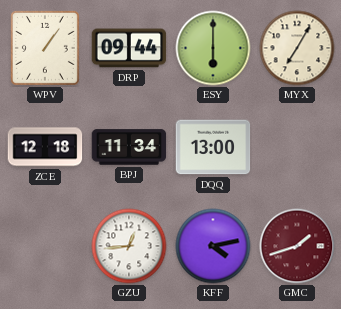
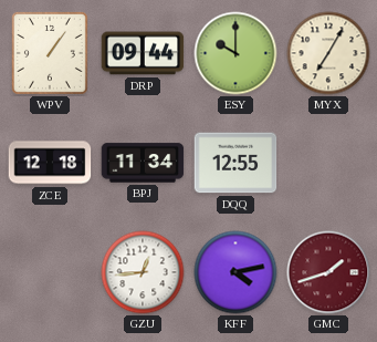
ESY: 6:00 -> 10:00 (235, 53)
DQQ: 13:00 -> 12:55 (235, 163)
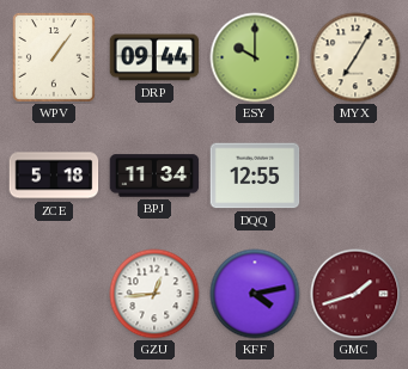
ZCE: 12:18 -> 5:18 (54, 176)
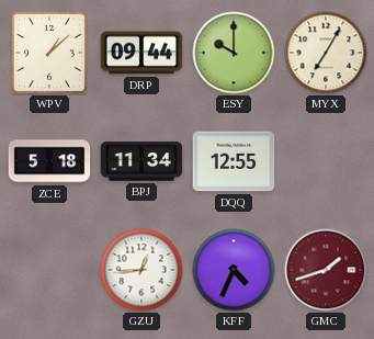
WPV: 1:06 -> 1:08 (49, 53)
KFF: 4:13 -> 4:34 (234, 270)
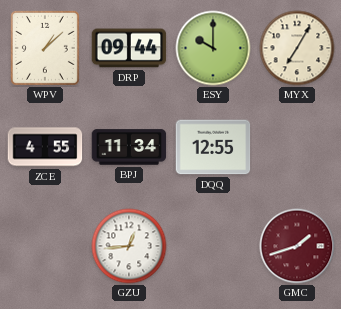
ZCE: 5:18 -> 4:55 (45, 147)
KFF: 4:34 -> none (234, 270)
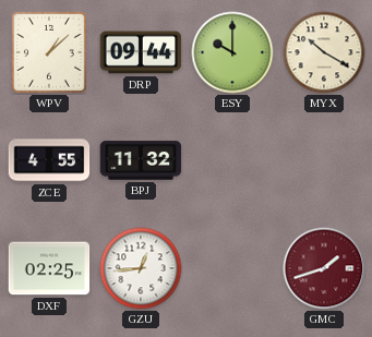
MYX: 7:05 -> 10:20 (324, 52)
BPJ: 11:34 -> 11:32 (141, 160)
DQQ: 12:55 -> none (213, 147)
DXF: none -> 02:25 (49, 268)
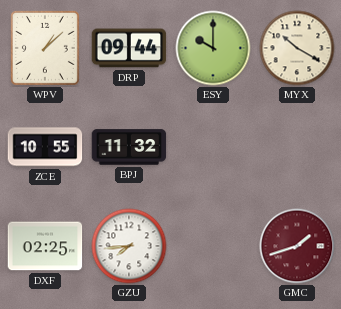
ZCE: 4:55 -> 10:55 (45, 147)
GZU: 12:44 -> 7:44 (129, 246)
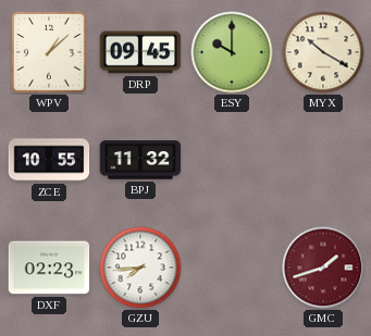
DRP: 09:44 -> 09:45 (140, 52)
DXF: 02:25 -> 02:23 (49, 267)
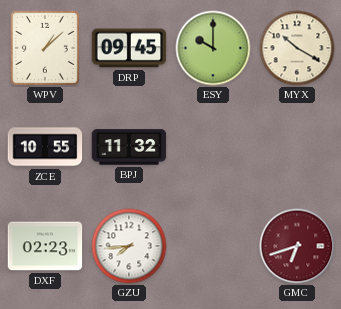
GMC: 1:42 -> 6:42 (297, 246)
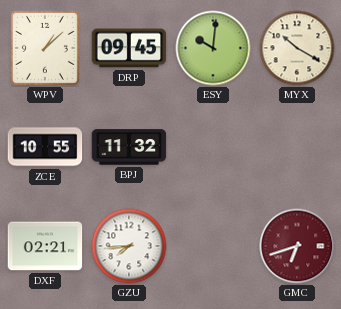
ESY: 10:00 -> 10:01 (213, 48)
DXF: 02:23 -> 02:21 (45, 246)
